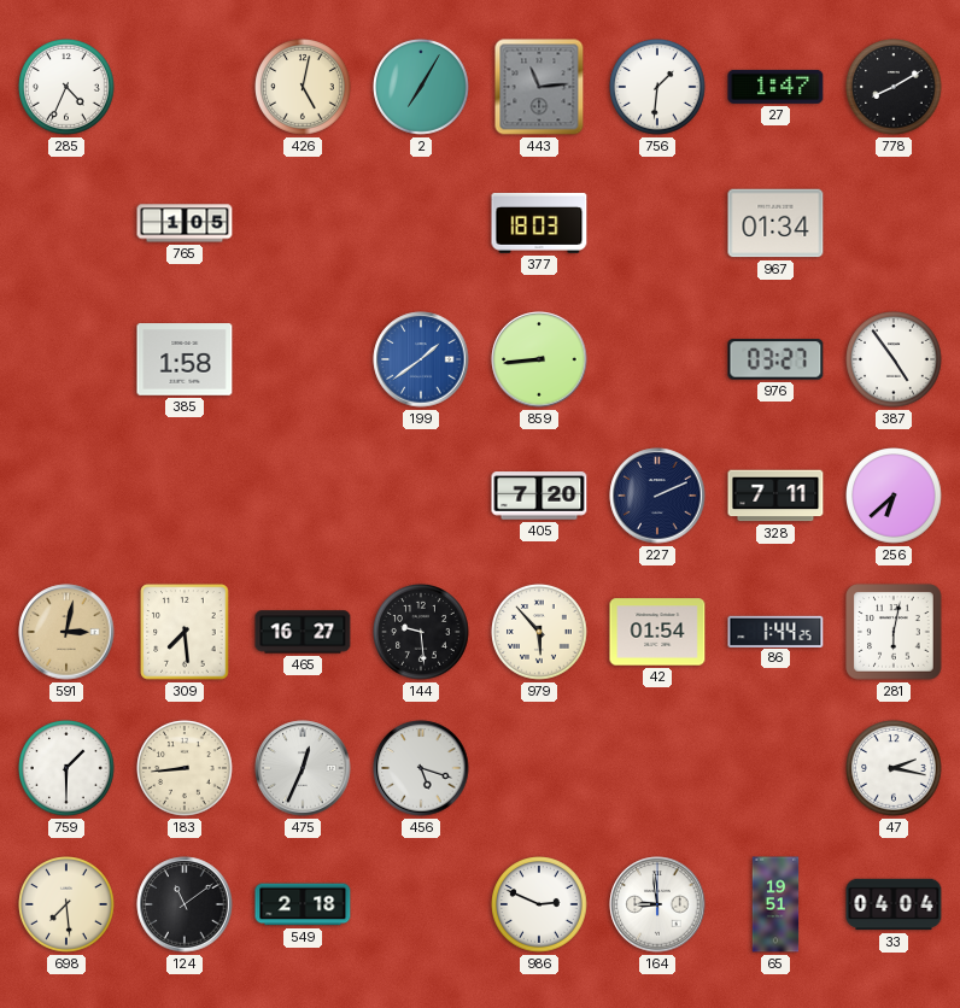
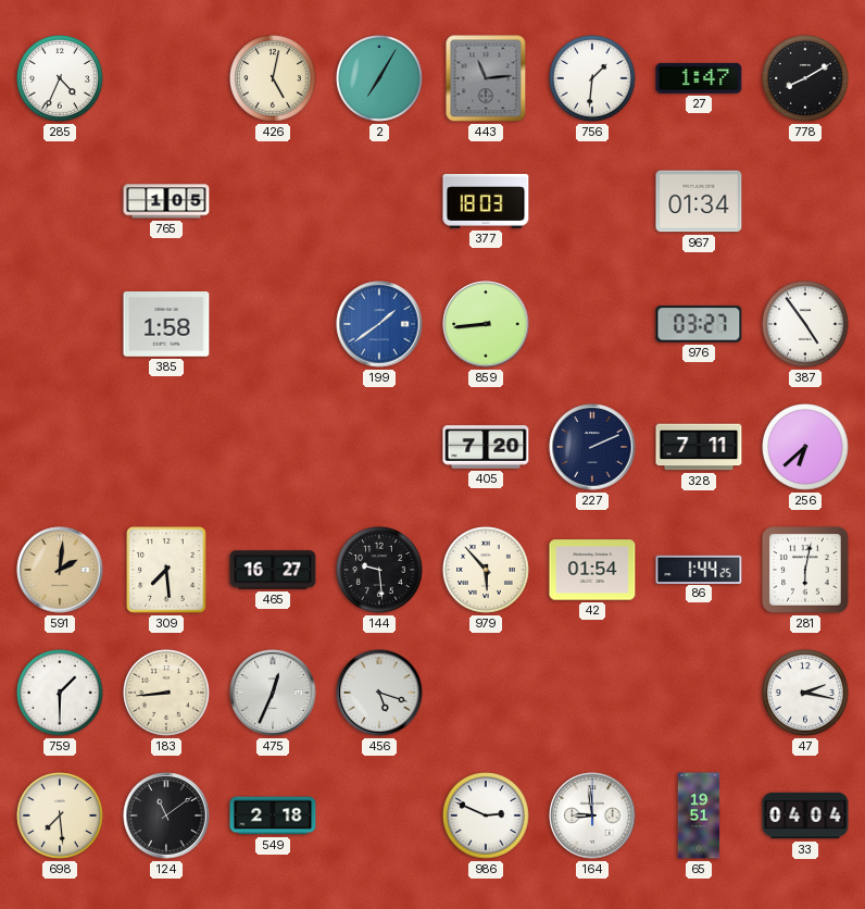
591: 3:02 -> 2:01 (60, 570)
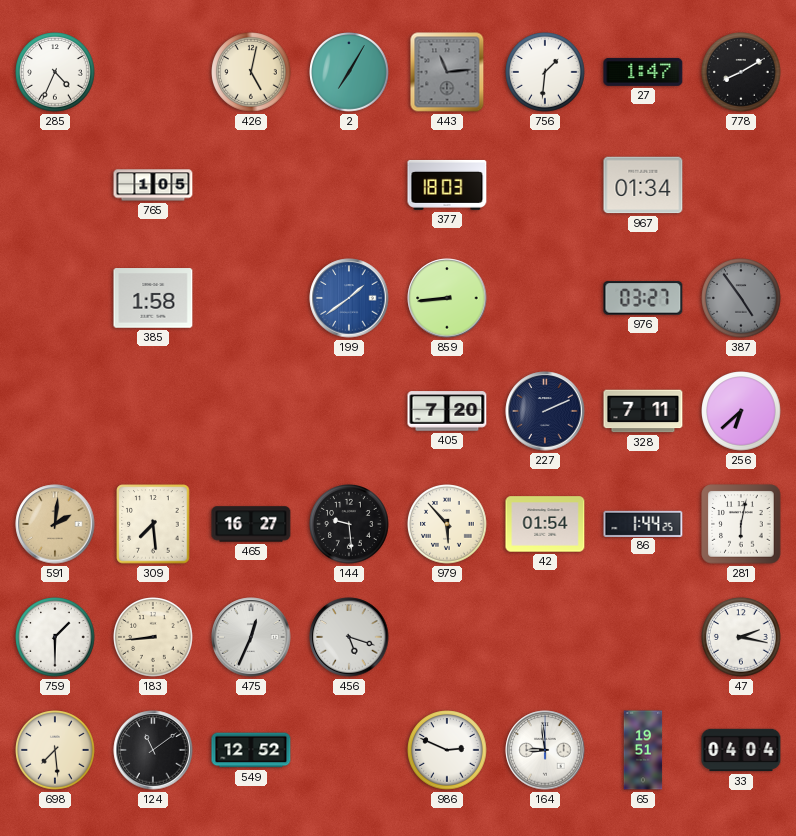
387 dial: white -> grey (741, 298)
549: 2:18 -> 12:52 (251, 750)
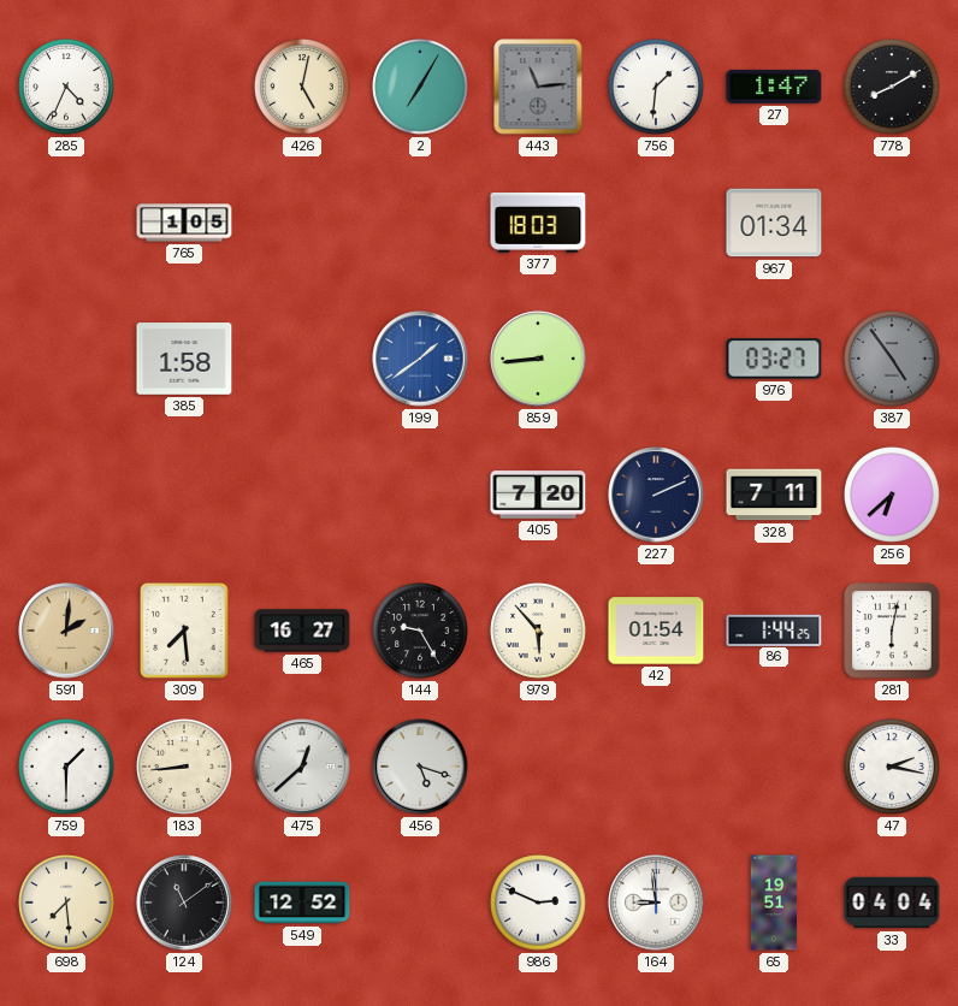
144: 9:29 -> 9:25 (420, 631)
475: 12:34 -> 12:38 (302, 767)
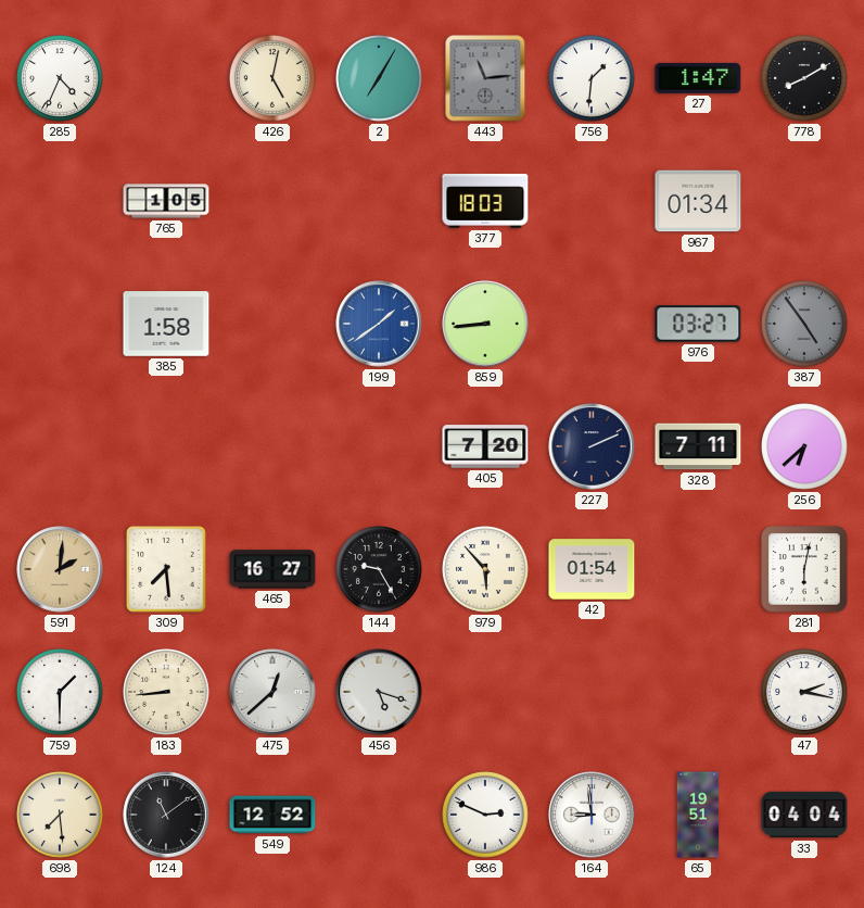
86: 1:44 -> none (774, 629)
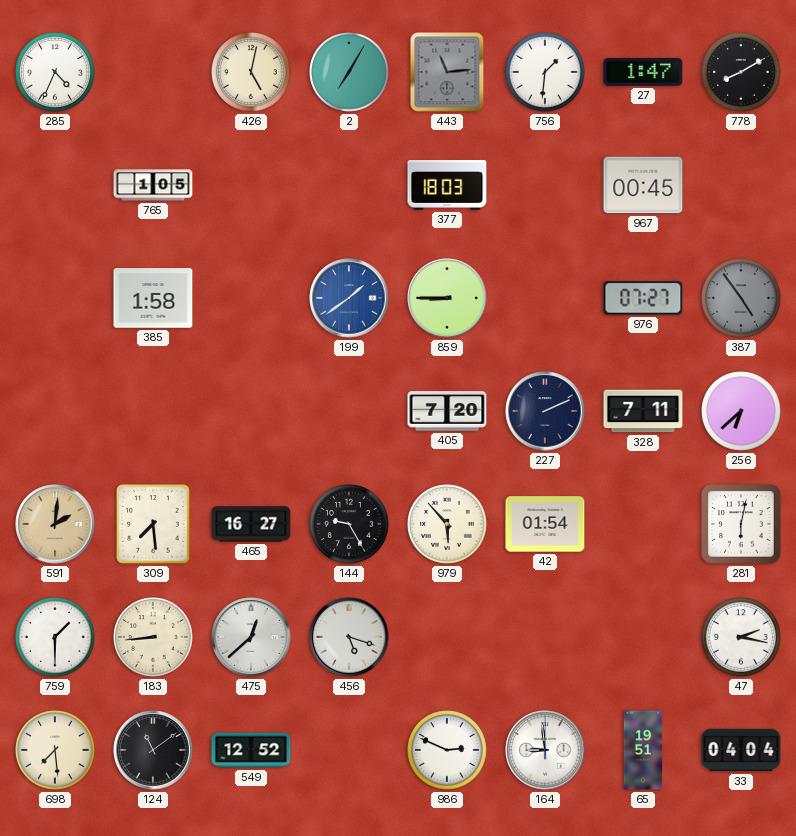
967: 01:34 -> 00:45 (643, 185)
859: 8:44 -> 8:45 (447, 298)
976: 03:27 -> 07:27 (643, 298)
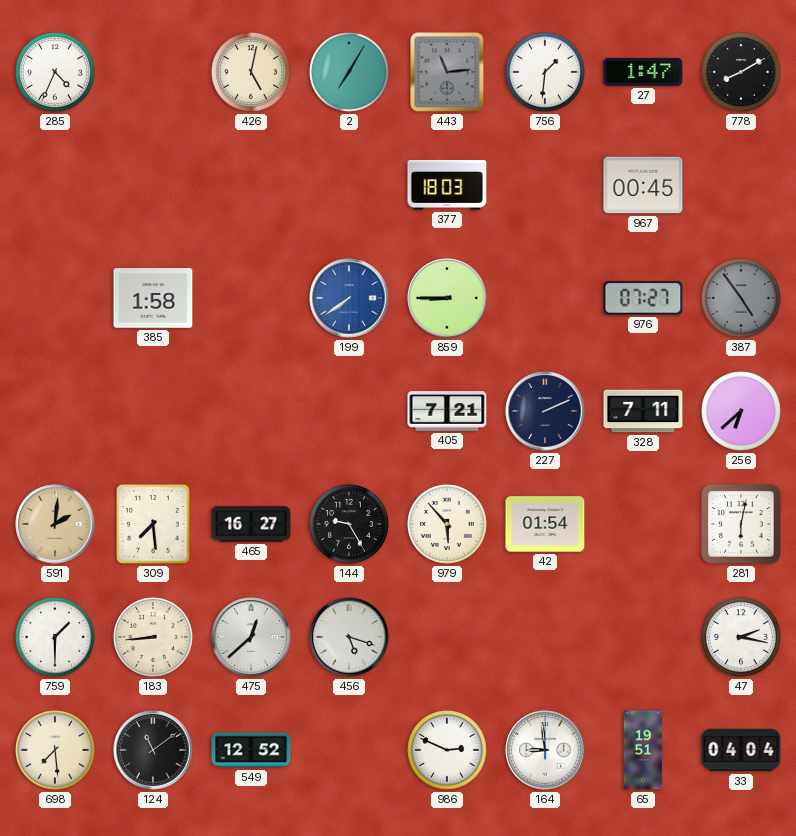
765: 1:05 -> none (153, 185)
199: 1:39 -> 7:39 (349, 298)
405: 7:20 -> 7:21 (447, 411)
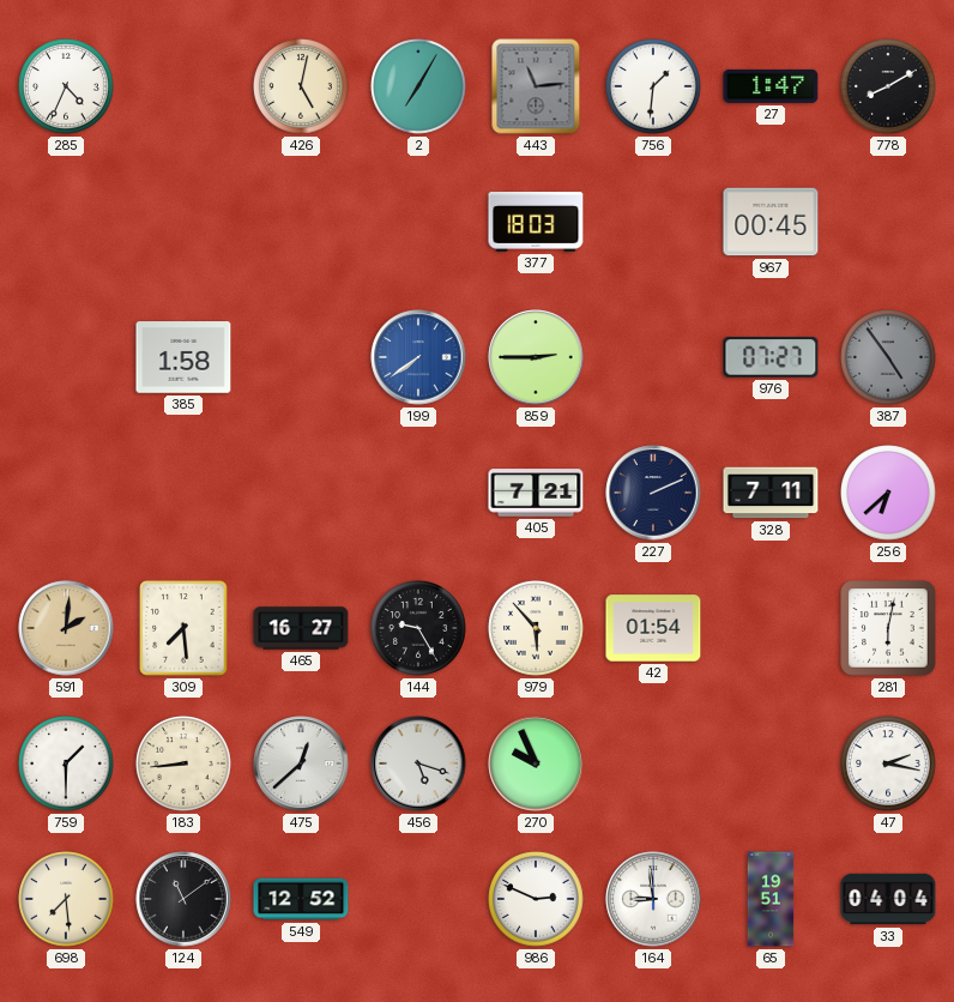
859: 8:45 -> 2:45 (536, 357)
270: none -> 9:56 (536, 763)
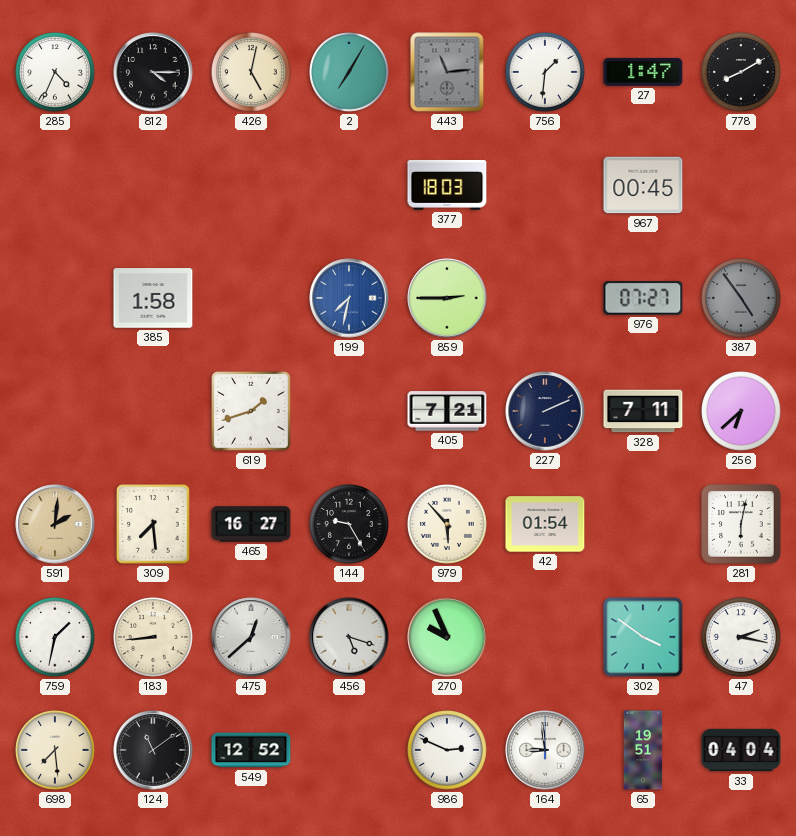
812: none -> 4:15 (153, 72)
199: 7:39 -> 7:32 (349, 298)
619: none -> 1:42 (252, 412)
759: 1:30 -> 1:32 (55, 637)
302: none -> 3:51 (643, 637)
